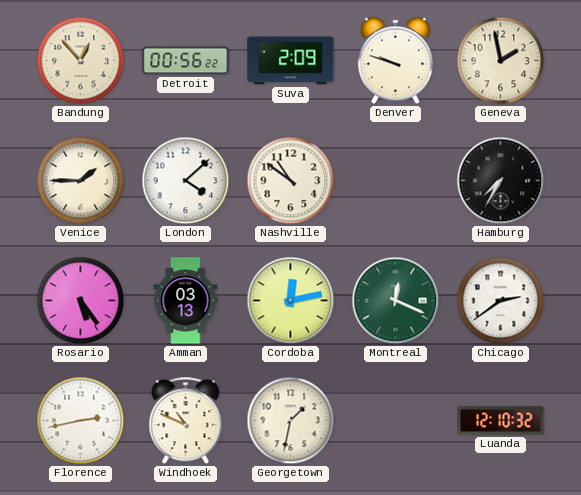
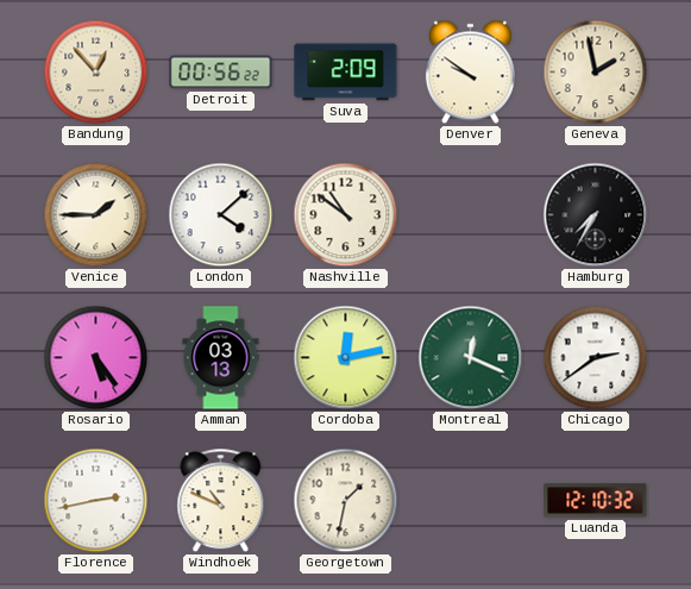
Denver: 9:48 -> 9:51 (470, 73)
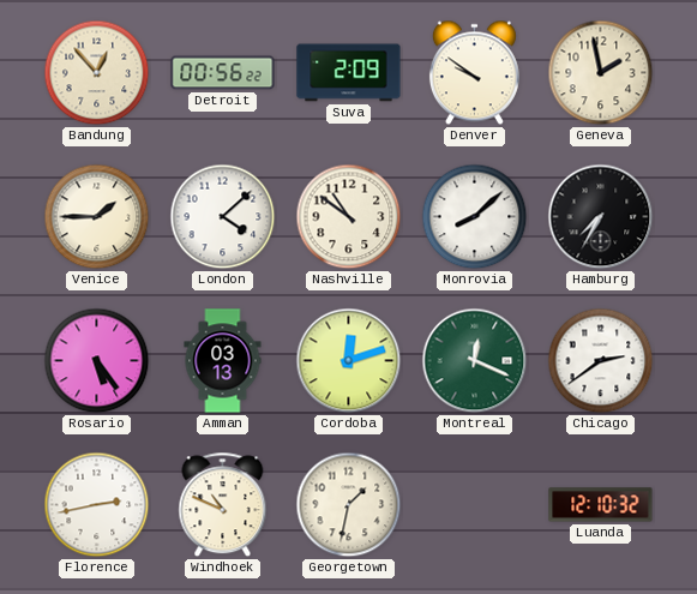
Monrovia: none -> 8:08 (475, 217)
Cordoba: 12:13 -> 12:12 (349, 361)
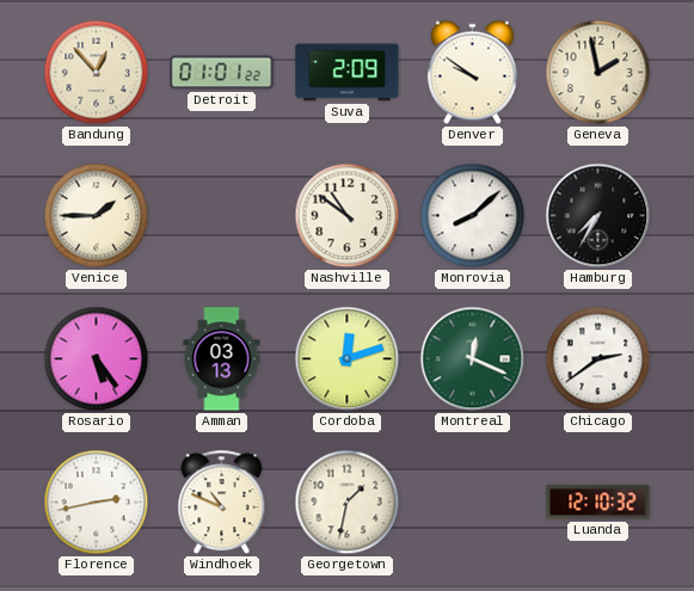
Detroit: 00:56 -> 01:01 (222, 73)
London: 4:08 -> none (223, 217)
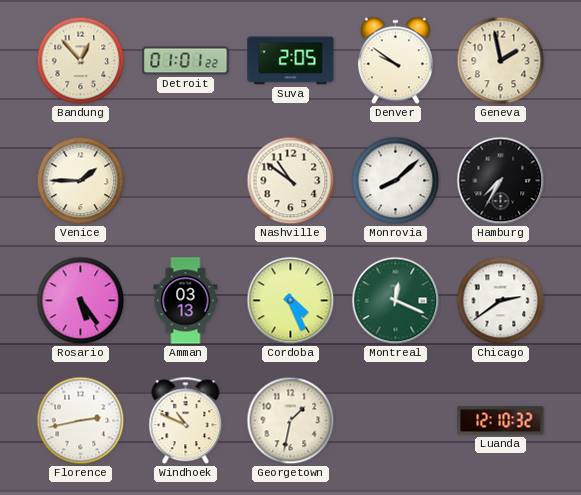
Suva: 2:09 -> 2:05 (291, 61)
Cordoba: 12:12 -> 4:26 (291, 301)
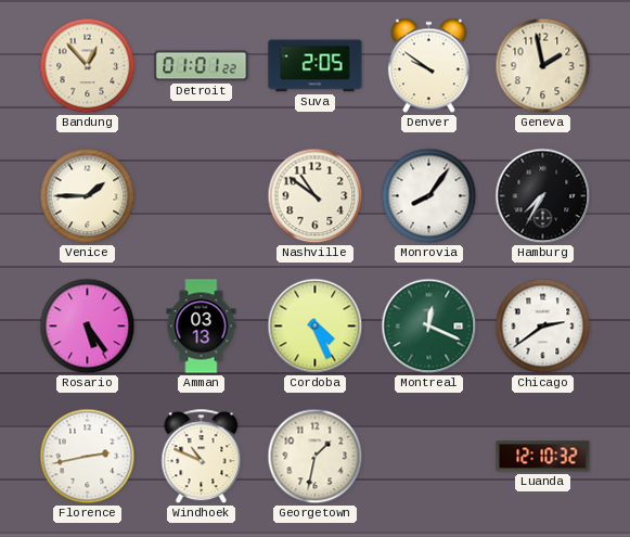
Monrovia: 8:08 -> 8:06 (429, 196)
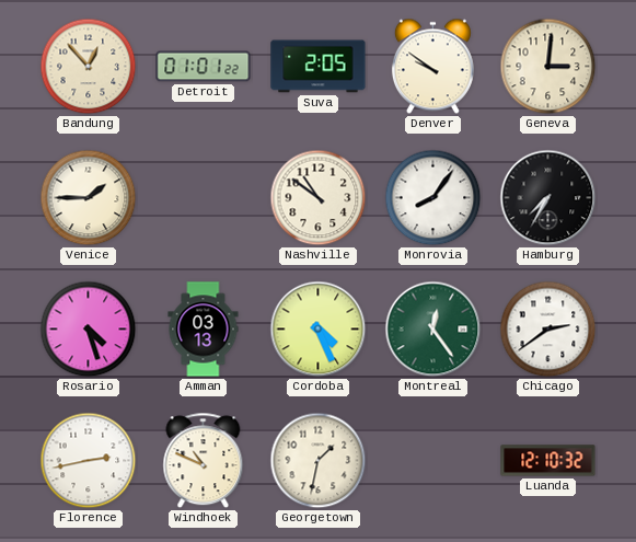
Geneva: 1:58 -> 3:01 (548, 67)
Rosario: 5:24 -> 4:27 (89, 330)
Montreal: 12:19 -> 12:24 (433, 330)
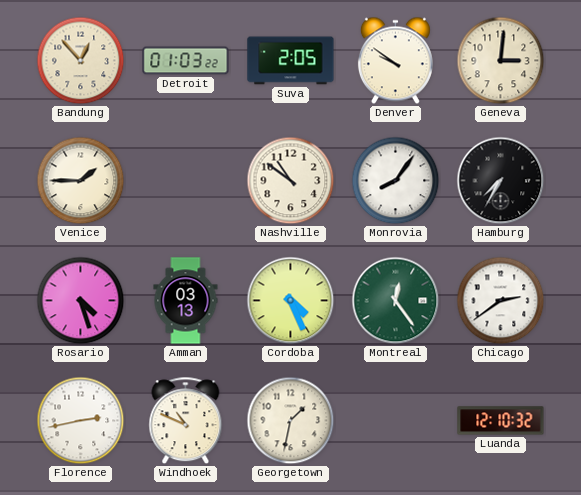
Detroit: 01:01 -> 01:03 (186, 61)
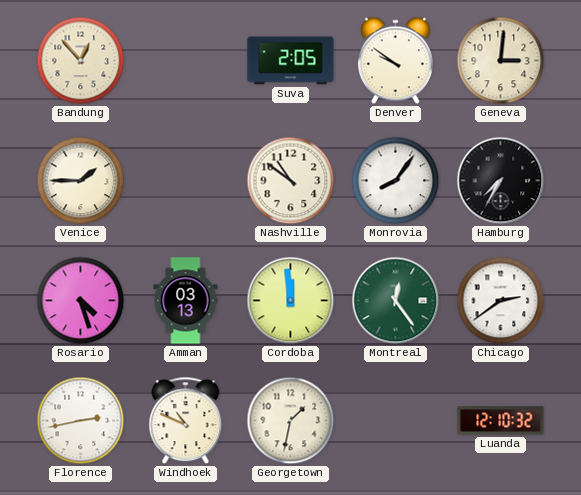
Detroit: 01:03 -> none (186, 61)
Cordoba: 4:26 -> 11:59 (291, 301)
